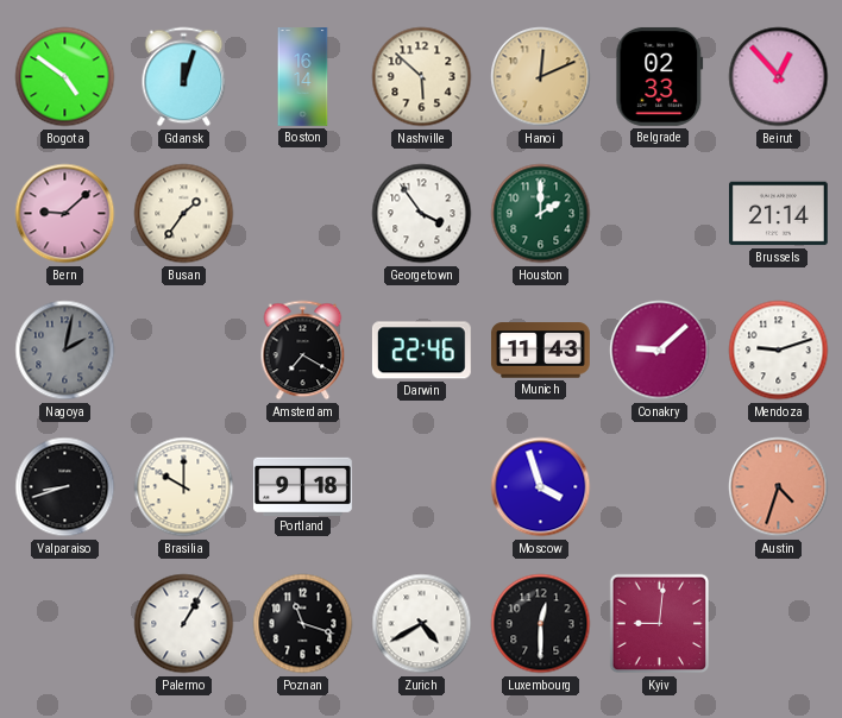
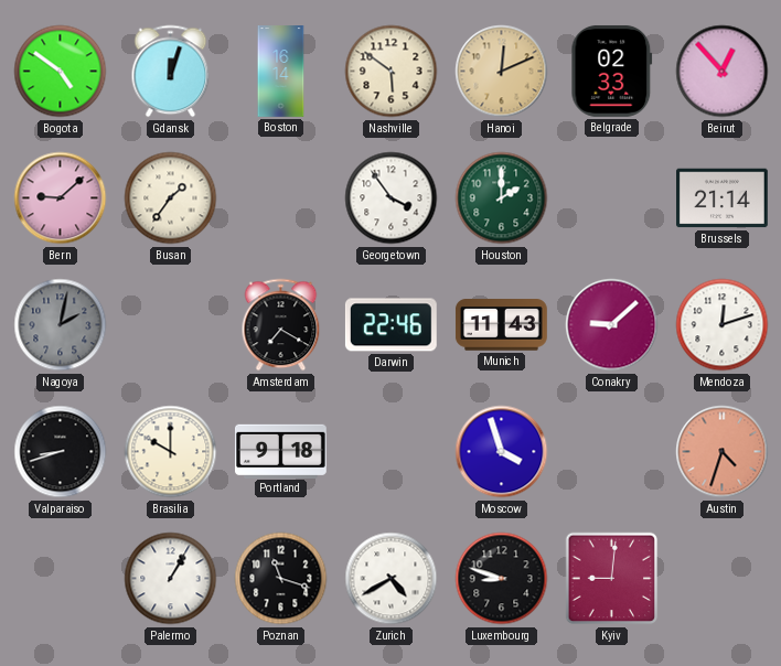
Nashville: 5:52 -> 5:51 (392, 72)
Mendoza: 9:12 -> 12:12 (723, 325)
Luxembourg: 12:30 -> 8:48 (502, 579)
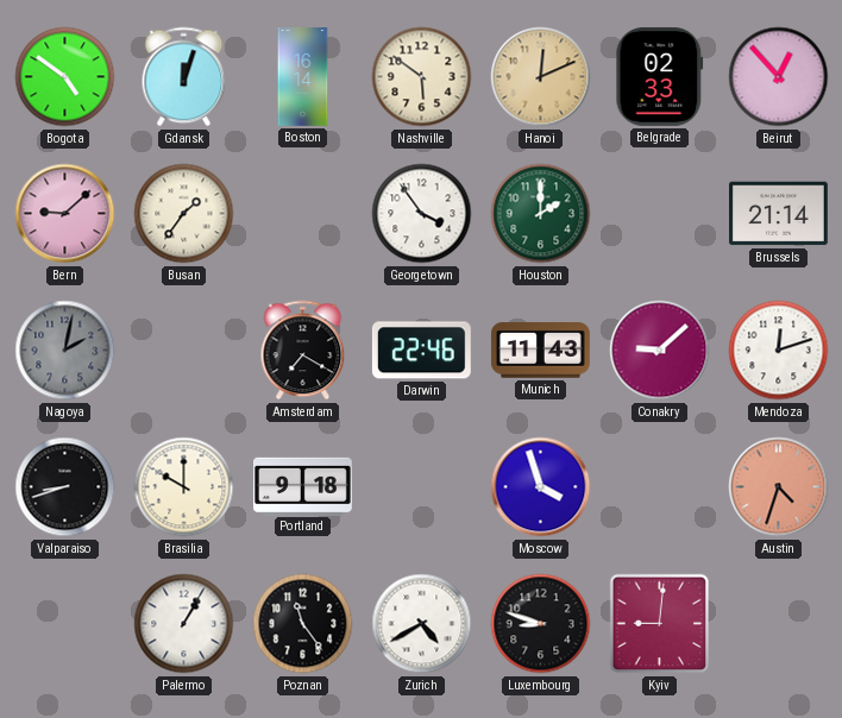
Poznan: 11:18 -> 11:24 (303, 624)
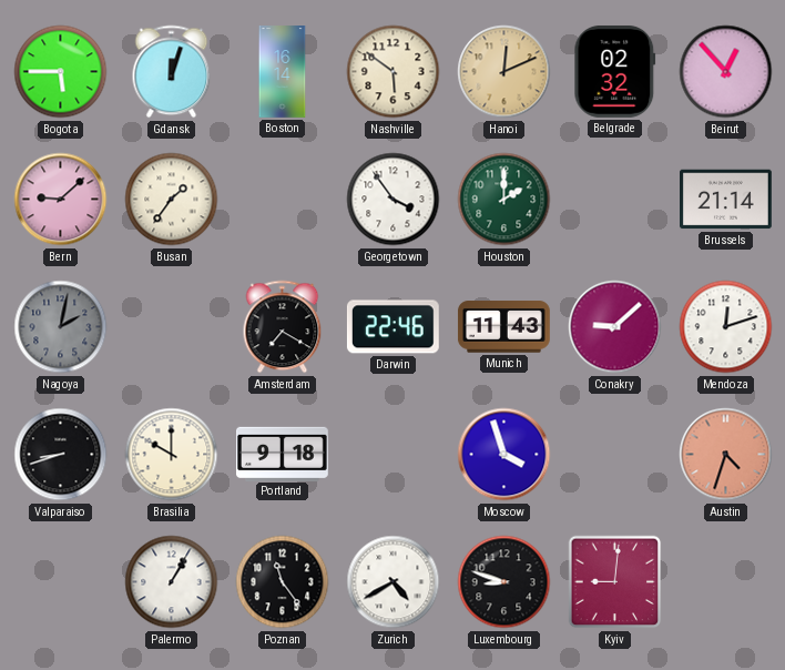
Bogota: 4:51 -> 5:45 (61, 72)
Belgrade: 02:33 -> 02:32 (615, 71)
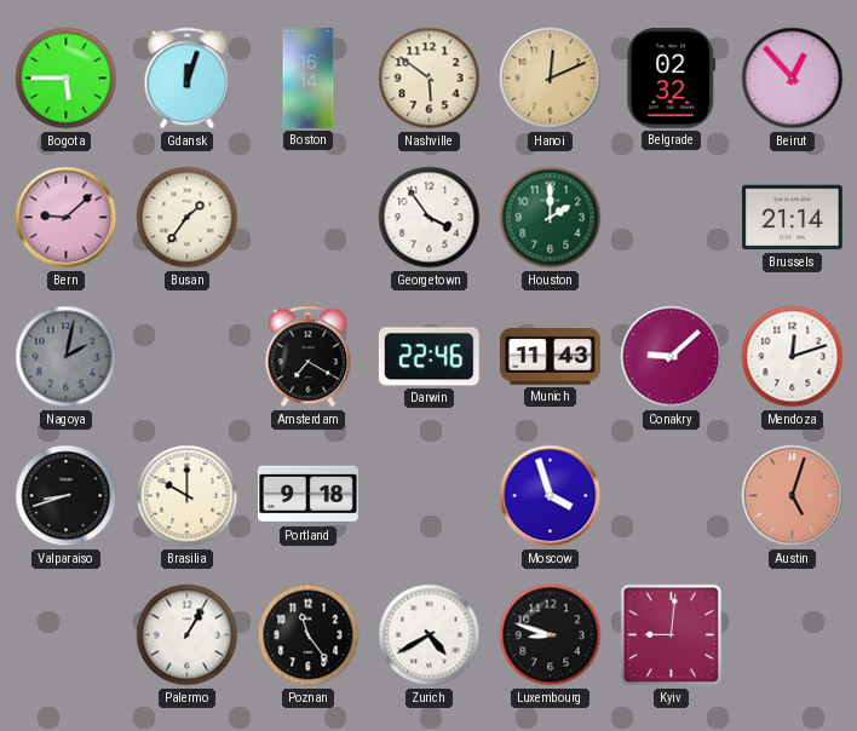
Austin: 4:33 -> 5:03 (793, 496)
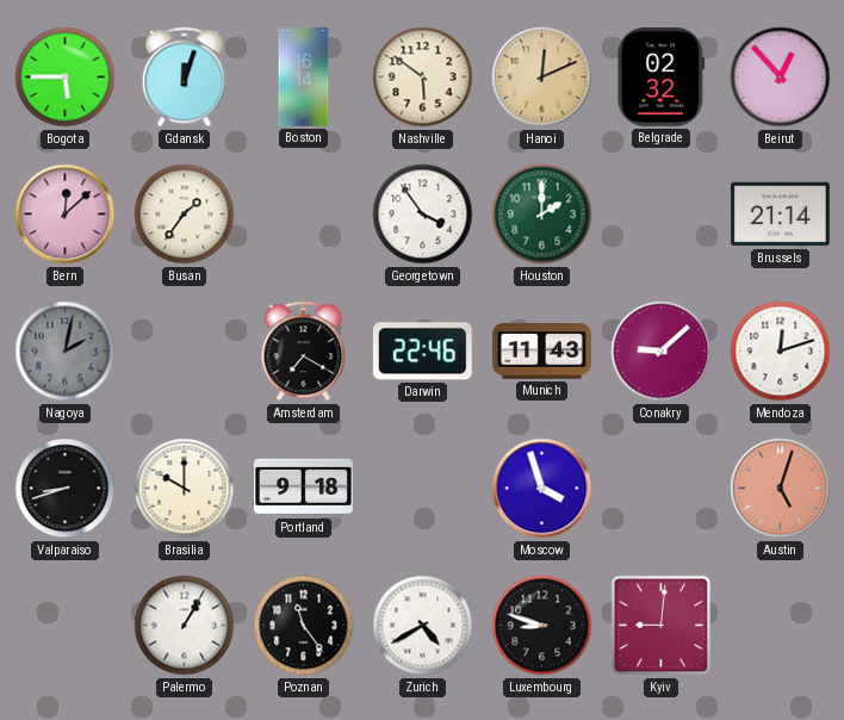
Bern: 9:08 -> 12:08 (66, 215)
